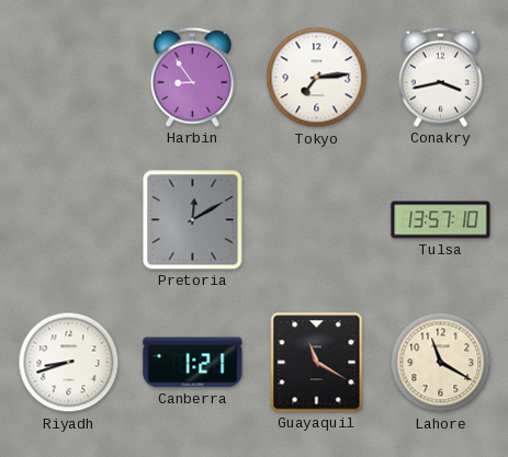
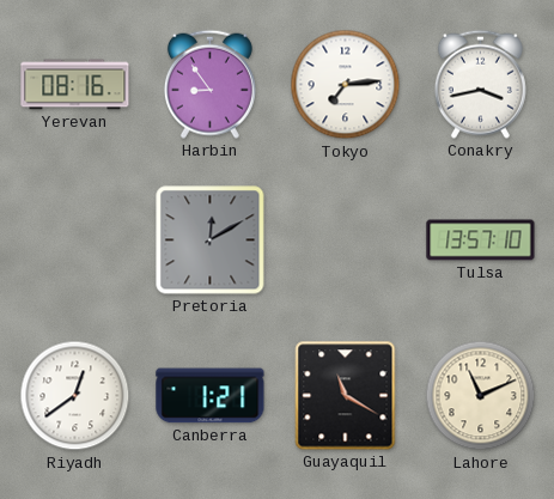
Yerevan: none -> 08:16 (75, 85)
Riyadh: 8:42 -> 12:39 (75, 396)
Lahore: 11:20 -> 11:11 (481, 396)
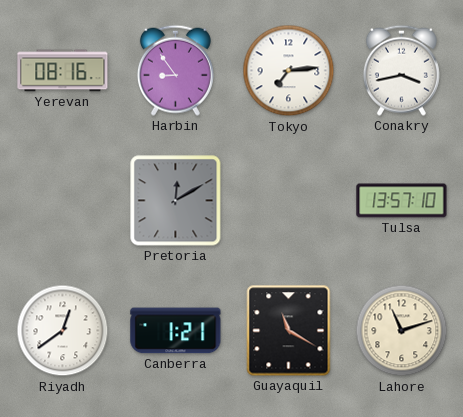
Lahore: 11:11 -> 11:12 (402, 331)
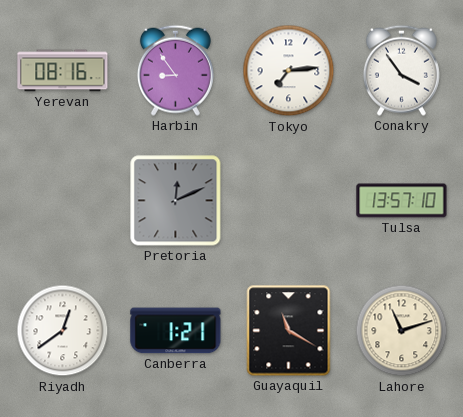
Conakry: 3:43 -> 3:54 (401, 70)
Pretoria: 12:10 -> 12:11 (176, 201)
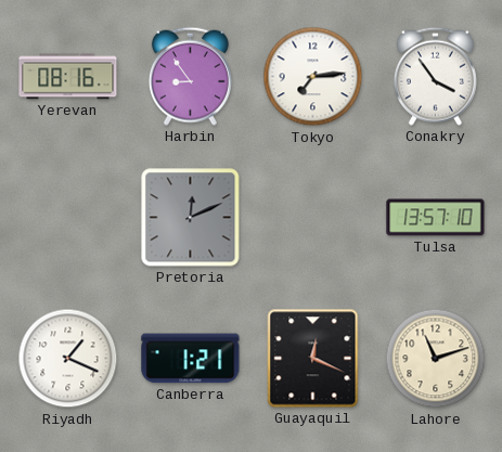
Riyadh: 12:39 -> 1:19 (68, 359)
Guayaquil: 11:20 -> 12:19 (313, 359)
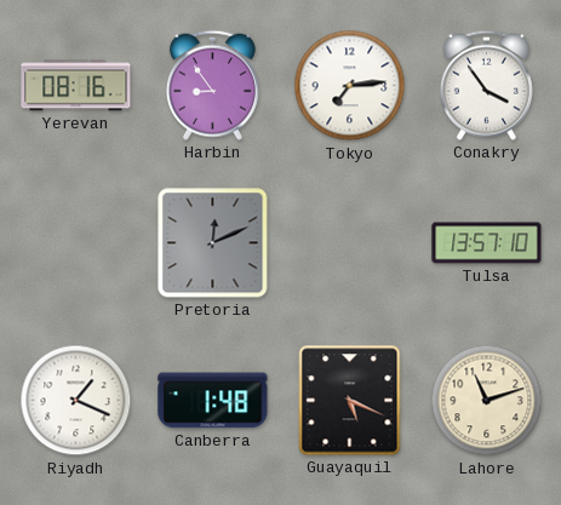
Canberra: 1:21 -> 1:48 (213, 401)
Guayaquil: 12:19 -> 5:19 (350, 401)
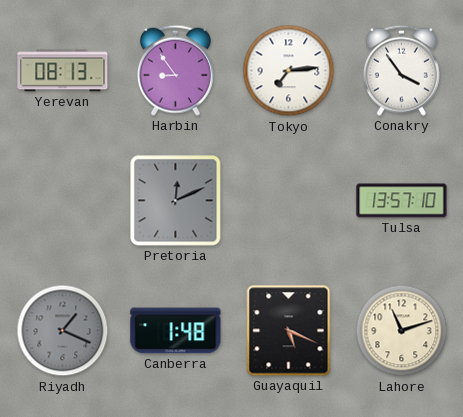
Yerevan: 08:16 -> 08:13 (63, 71)
Riyadh dial: white -> grey (63, 331)
